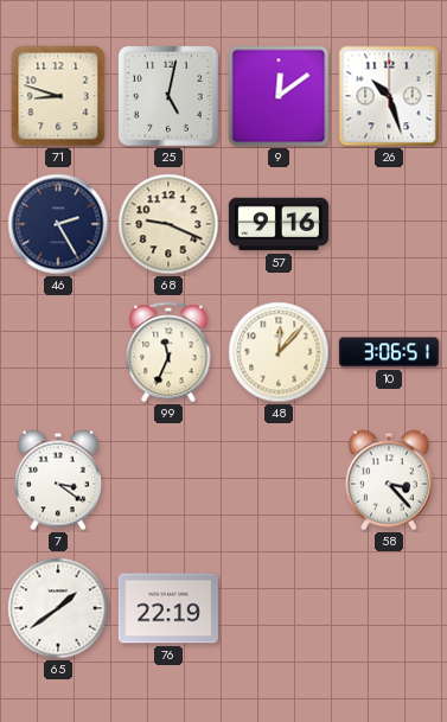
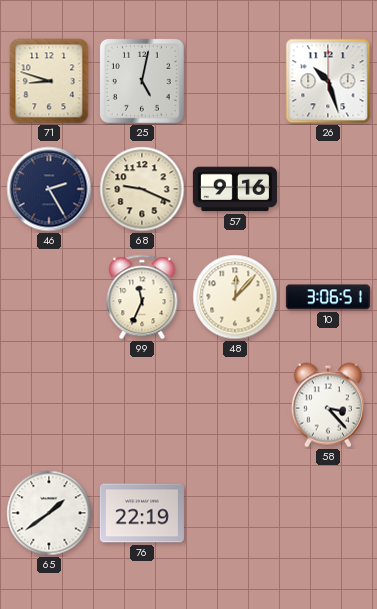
9: 12:09 -> none (279, 96)
7: 3:21 -> none (58, 480)
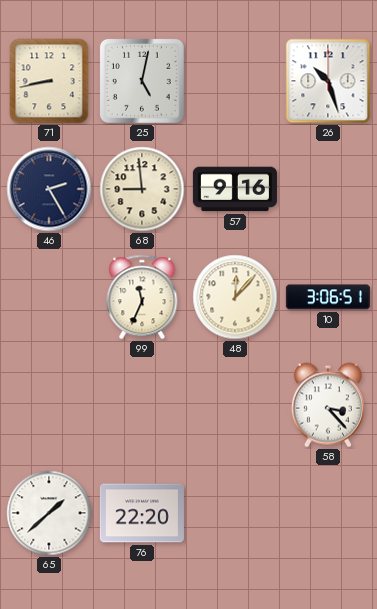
71: 8:48 -> 8:43 (49, 81)
68: 9:19 -> 8:59 (142, 189)
65: 1:39 -> 1:38 (49, 513)
76: 22:19 -> 22:20 (142, 513)
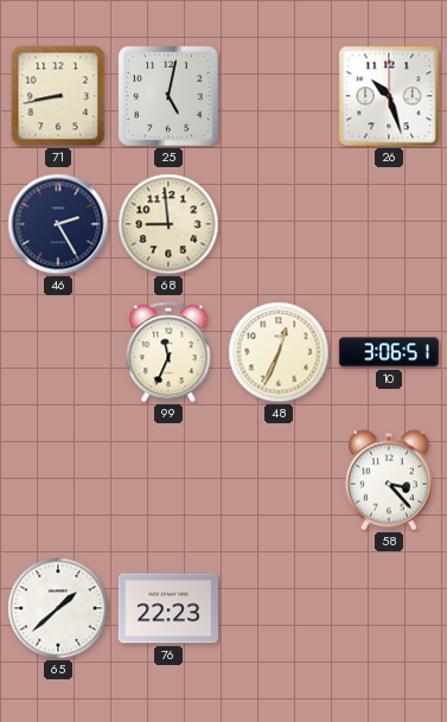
57: 9:16 -> none (235, 189)
48: 12:07 -> 12:34 (279, 352)
76: 22:20 -> 22:23 (168, 608)
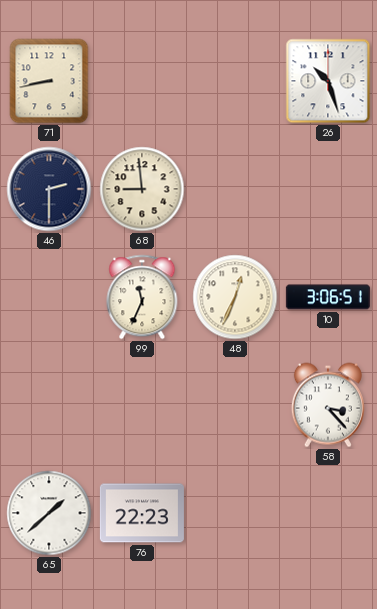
25: 5:02 -> none (168, 96)
46: 2:25 -> 2:30 (49, 189)
